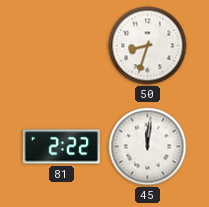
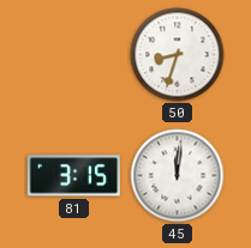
81: 2:22 -> 3:15 (73, 176)
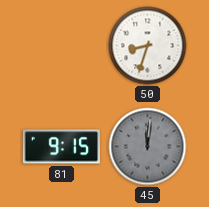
81: 3:15 -> 9:15 (61, 147)
45 dial: white -> grey (148, 147)
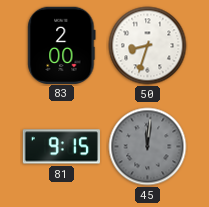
83: none -> 2:00 (62, 45)
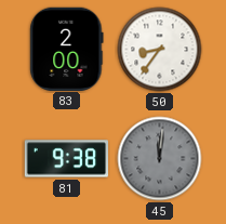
50: 8:33 -> 8:36 (160, 50)
81: 9:15 -> 9:38 (66, 159)
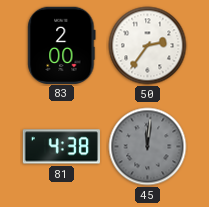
50: 8:36 -> 2:36 (148, 46)
81: 9:38 -> 4:38 (61, 147)
